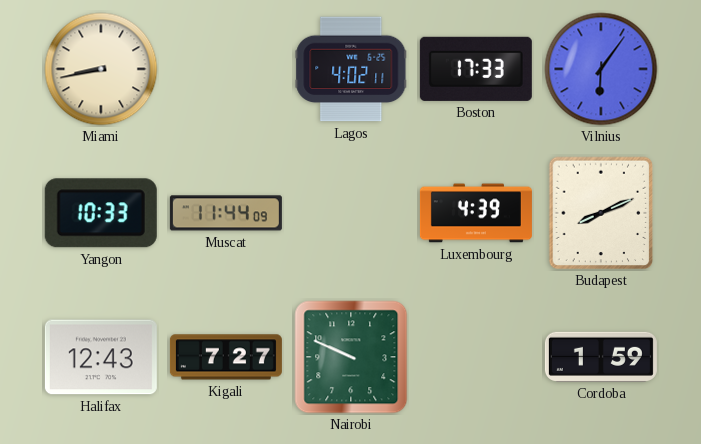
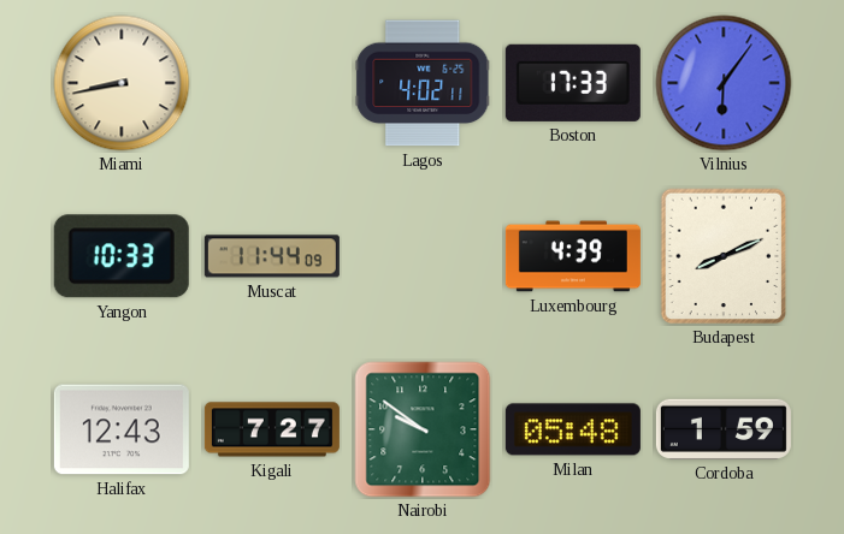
Nairobi: 9:49 -> 9:51 (423, 429)
Milan: none -> 05:48 (573, 429)
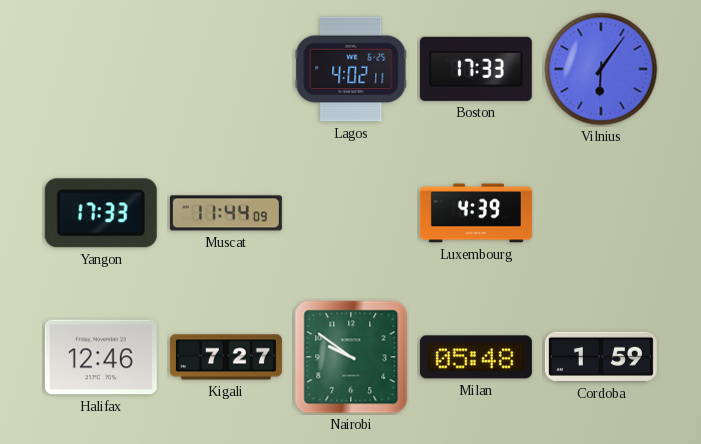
Miami: 8:43 -> none (122, 83)
Yangon: 10:33 -> 17:33 (101, 213)
Budapest: 8:11 -> none (724, 256)
Halifax: 12:43 -> 12:46 (101, 357)
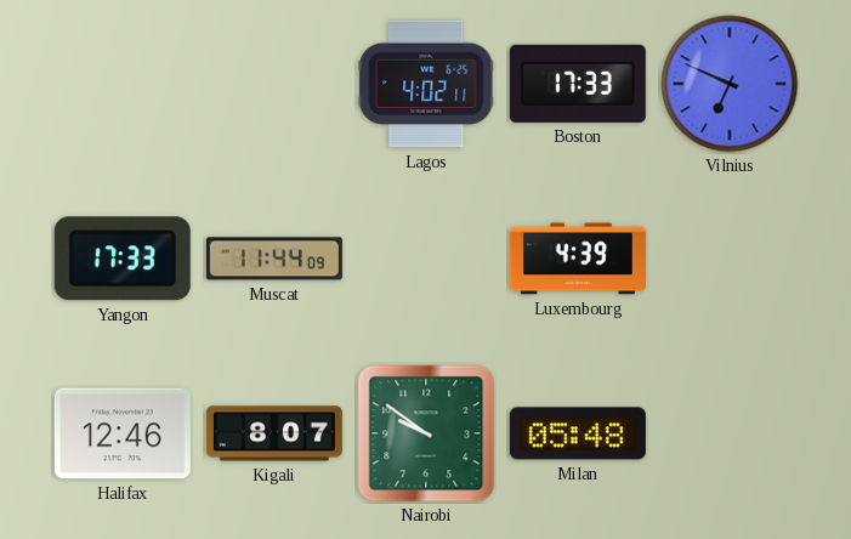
Vilnius: 6:06 -> 6:49 (730, 84)
Kigali: 7:27 -> 8:07 (274, 433)
Cordoba: 1:59 -> none (601, 357)
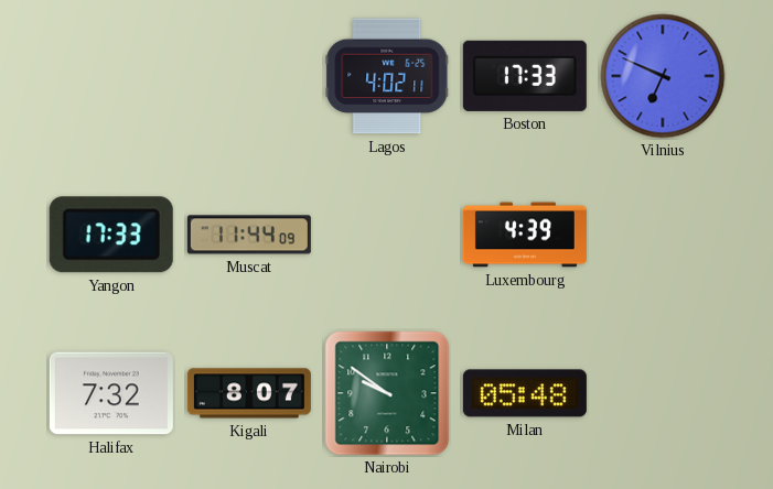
Halifax: 12:46 -> 7:32 (111, 393)
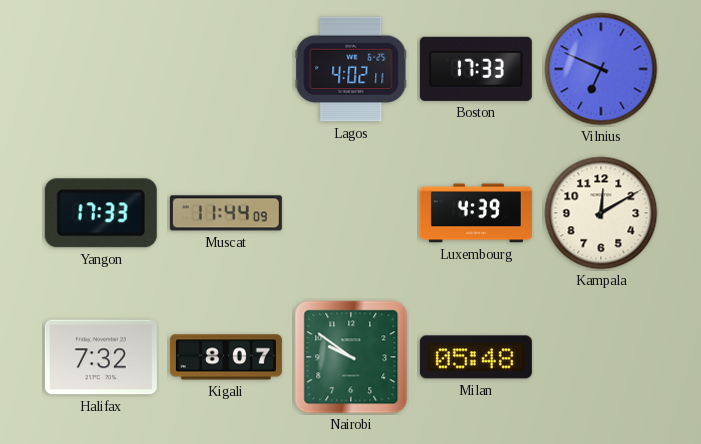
Kampala: none -> 12:10 (601, 213)
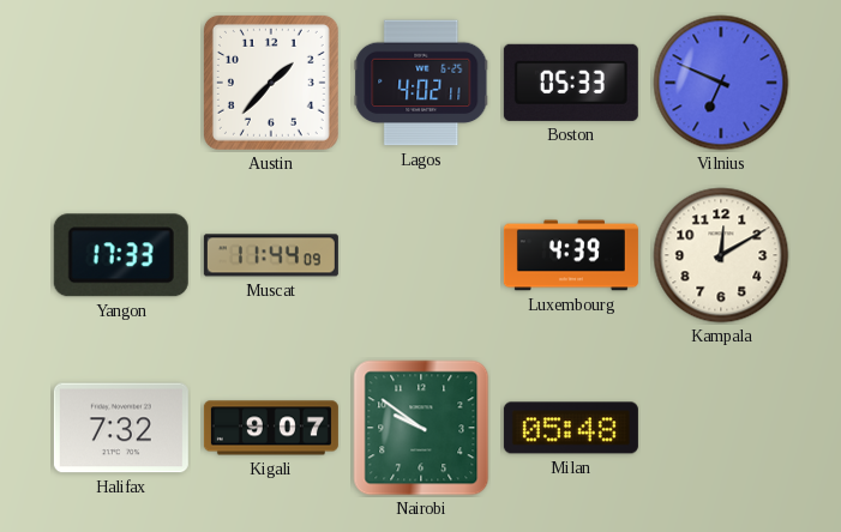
Austin: none -> 1:37 (271, 83)
Boston: 17:33 -> 05:33 (571, 83)
Kigali: 8:07 -> 9:07 (271, 428)
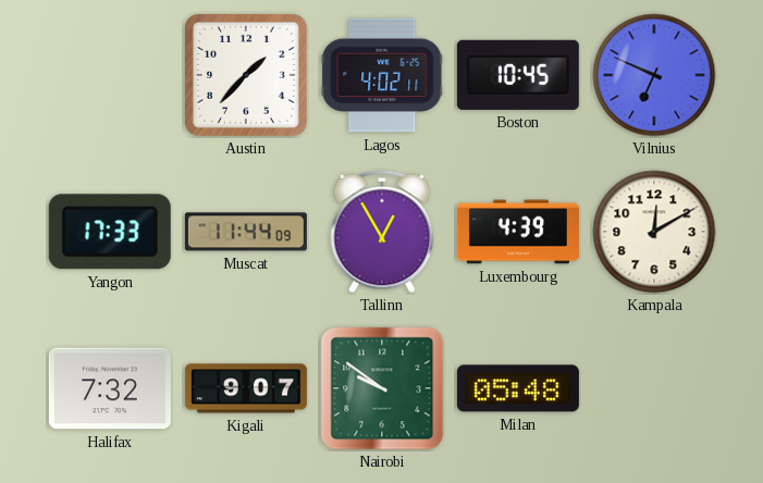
Boston: 05:33 -> 10:45 (518, 75)
Tallinn: none -> 12:55 (382, 232)
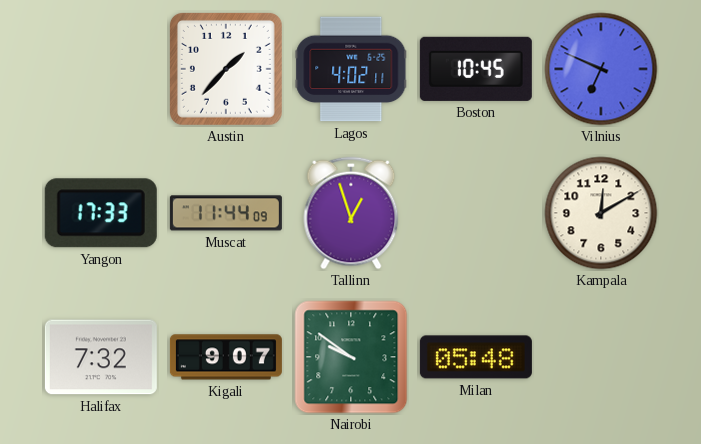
Tallinn: 12:55 -> 12:57 (351, 213)
Luxembourg: 4:39 -> none (518, 232)
